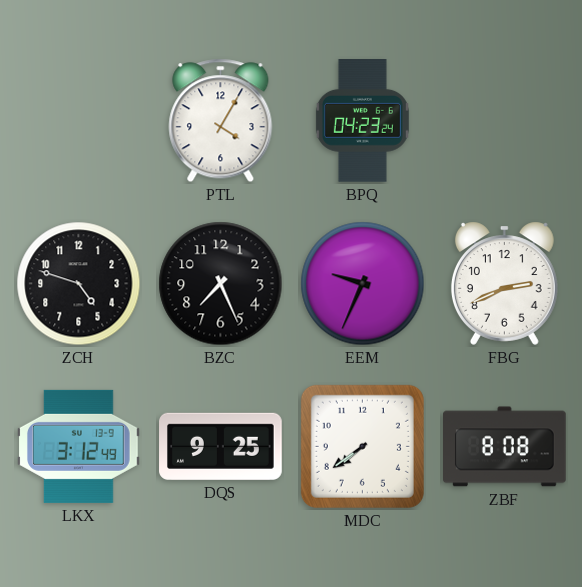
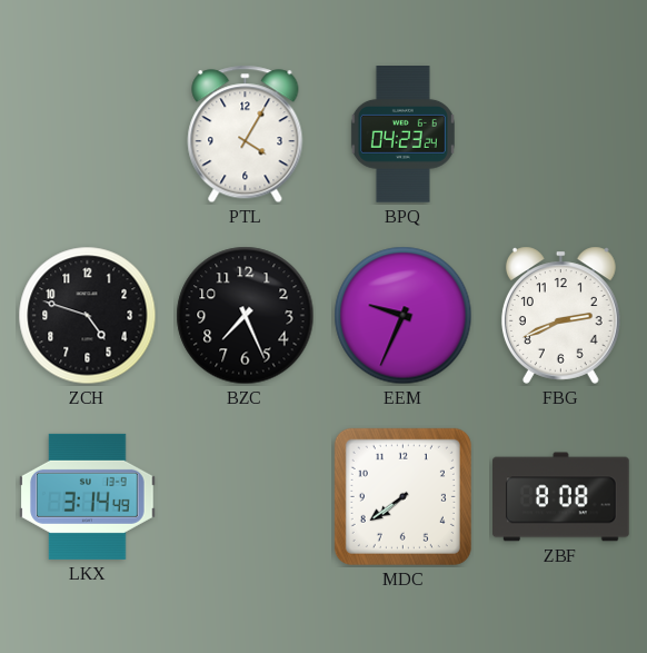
LKX: 3:12 -> 3:14 (88, 496)
DQS: 9:25 -> none (221, 446)
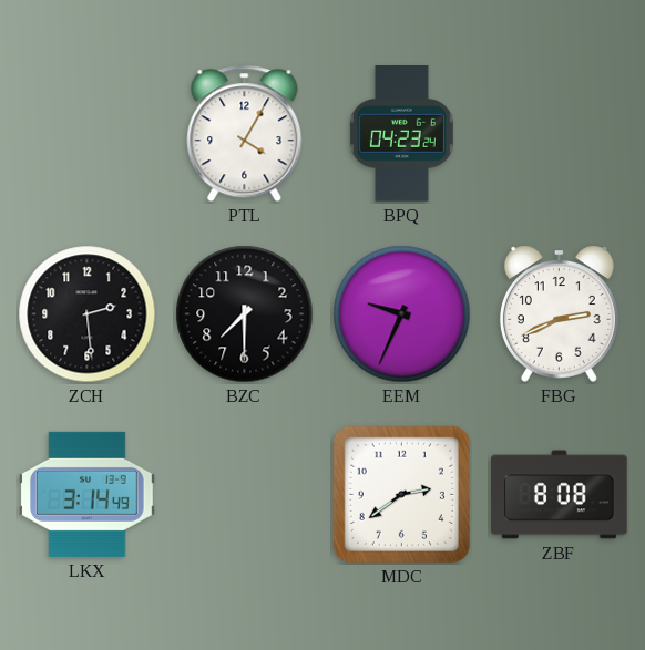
ZCH: 4:48 -> 2:29 (88, 314)
BZC: 7:26 -> 7:30 (245, 314)
MDC: 7:39 -> 2:39 (401, 494)
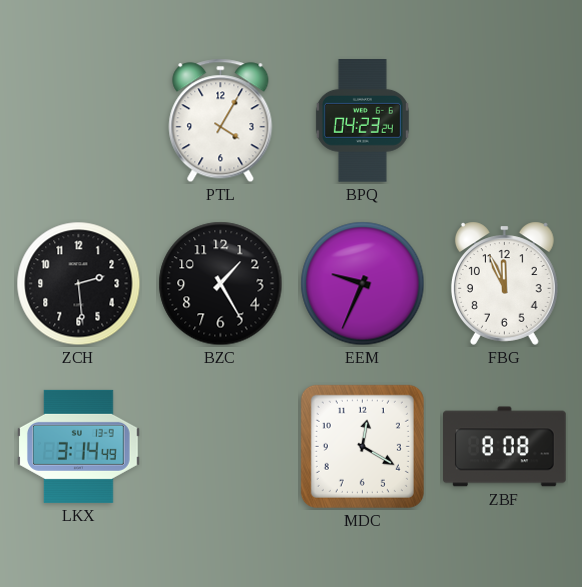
BZC: 7:30 -> 1:25 (221, 284)
FBG: 2:41 -> 11:56 (504, 283)
MDC: 2:39 -> 12:20 (362, 446)
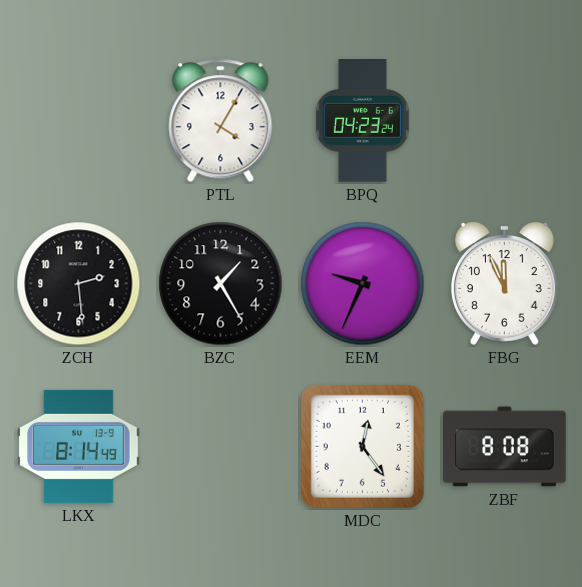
LKX: 3:14 -> 8:14 (79, 446)
MDC: 12:20 -> 12:24 (362, 446)
